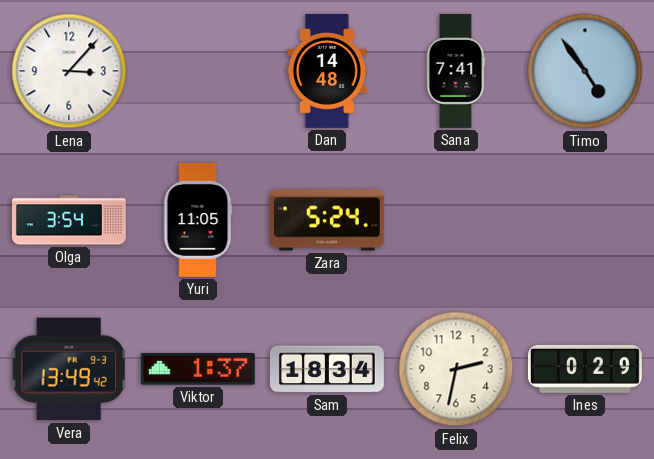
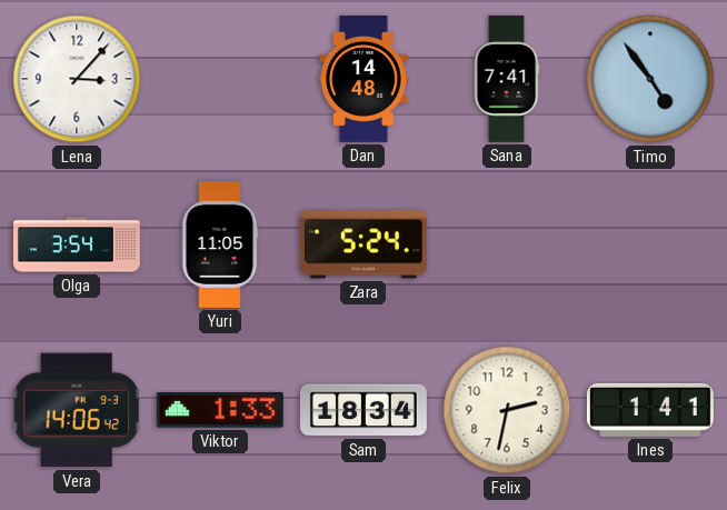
Vera: 13:49 -> 14:06 (77, 410)
Viktor: 1:37 -> 1:33 (220, 410)
Ines: 0:29 -> 1:41 (650, 410)
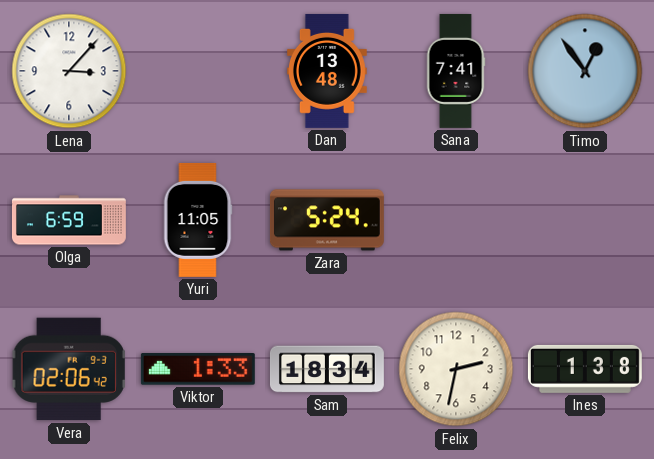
Dan: 14:48 -> 13:48 (327, 71)
Timo: 4:54 -> 12:54 (585, 71)
Olga: 3:54 -> 6:59 (69, 220)
Vera: 14:06 -> 02:06 (69, 369)
Ines: 1:41 -> 1:38 (585, 369)
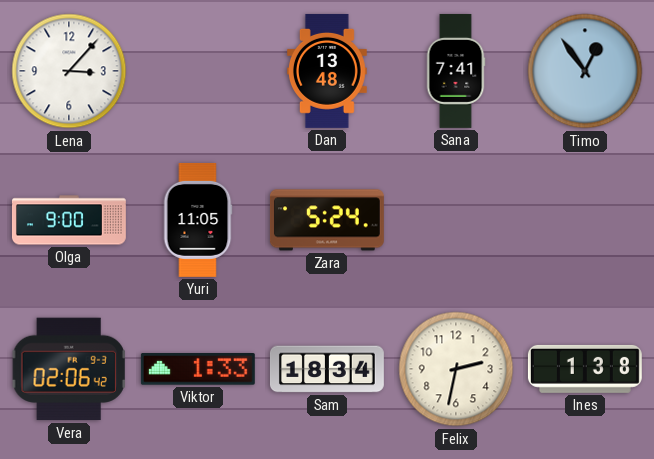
Olga: 6:59 -> 9:00 (69, 220)
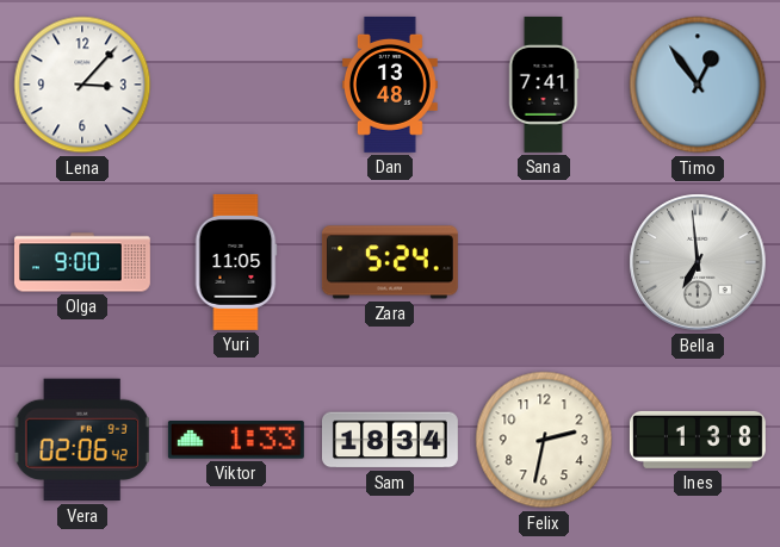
Bella: none -> 6:59 (698, 262)
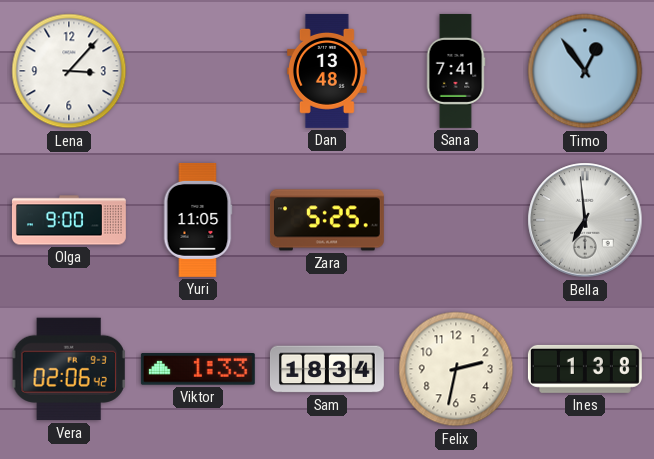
Zara: 5:24 -> 5:25 (327, 220)
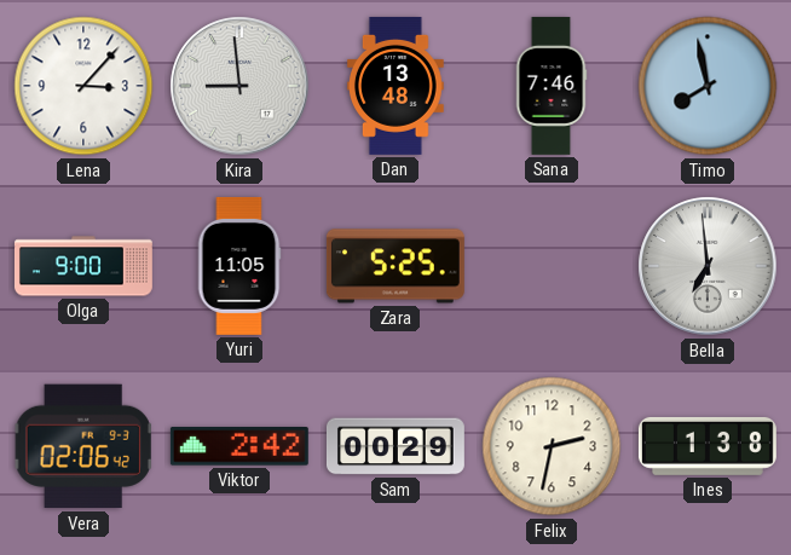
Kira: none -> 8:59 (239, 86)
Sana: 7:41 -> 7:46 (552, 86)
Timo: 12:54 -> 7:58 (708, 86)
Viktor: 1:33 -> 2:42 (239, 446)
Sam: 18:34 -> 00:29 (395, 446)
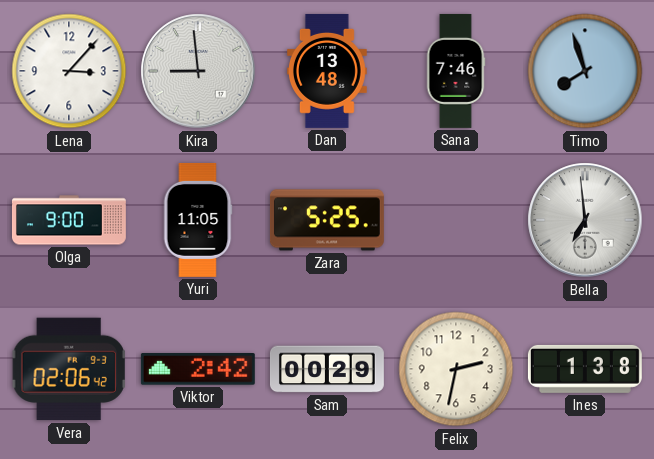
Timo: 7:58 -> 7:57 (585, 71)
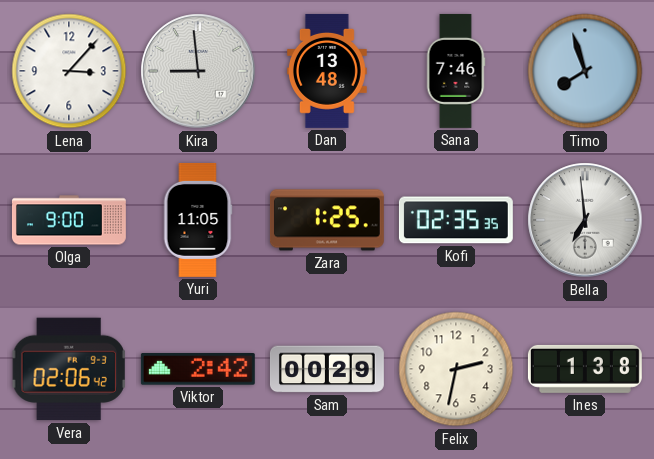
Zara: 5:25 -> 1:25 (327, 220)
Kofi: none -> 02:35 (456, 220)
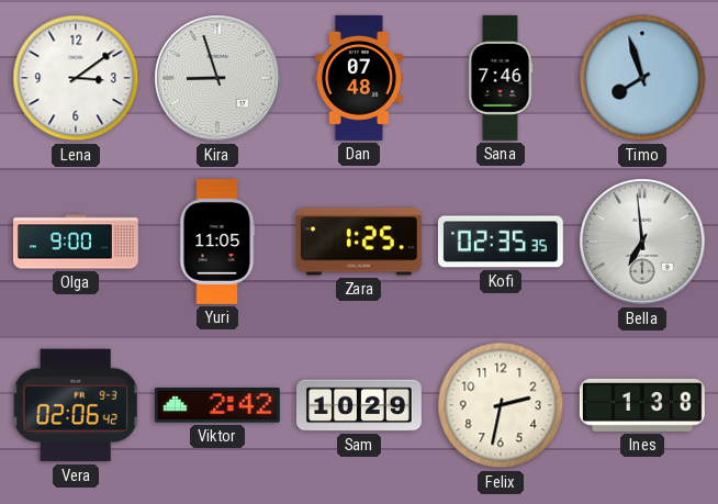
Lena: 3:07 -> 3:09 (76, 78)
Kira: 8:59 -> 8:57 (217, 78)
Dan: 13:48 -> 07:48 (359, 78)
Sam: 00:29 -> 10:29 (359, 405)
